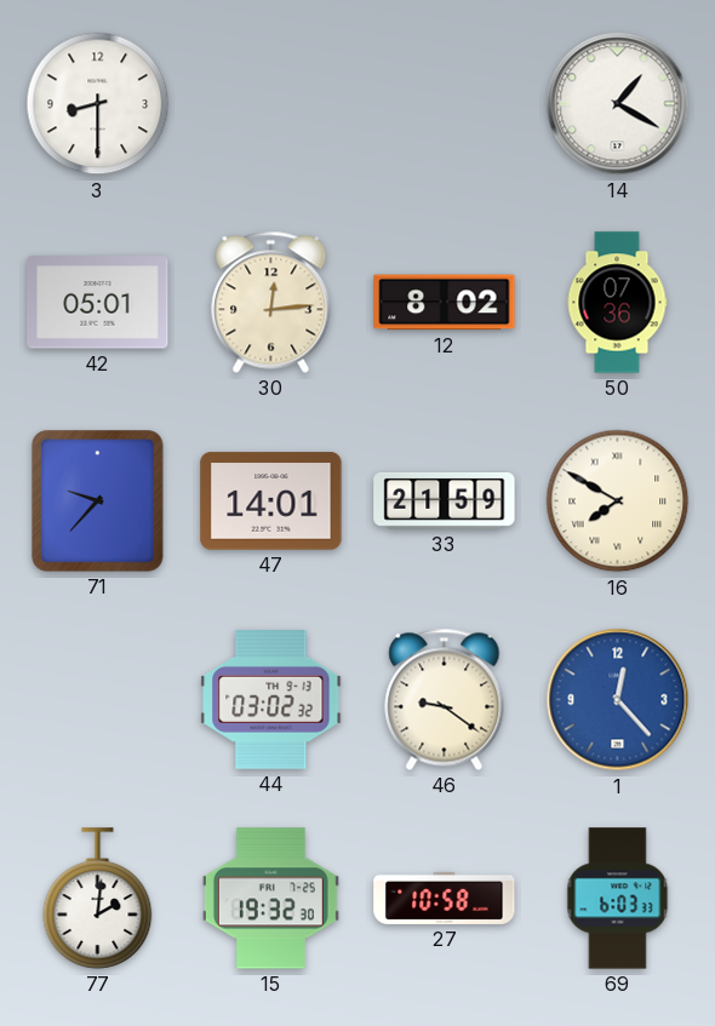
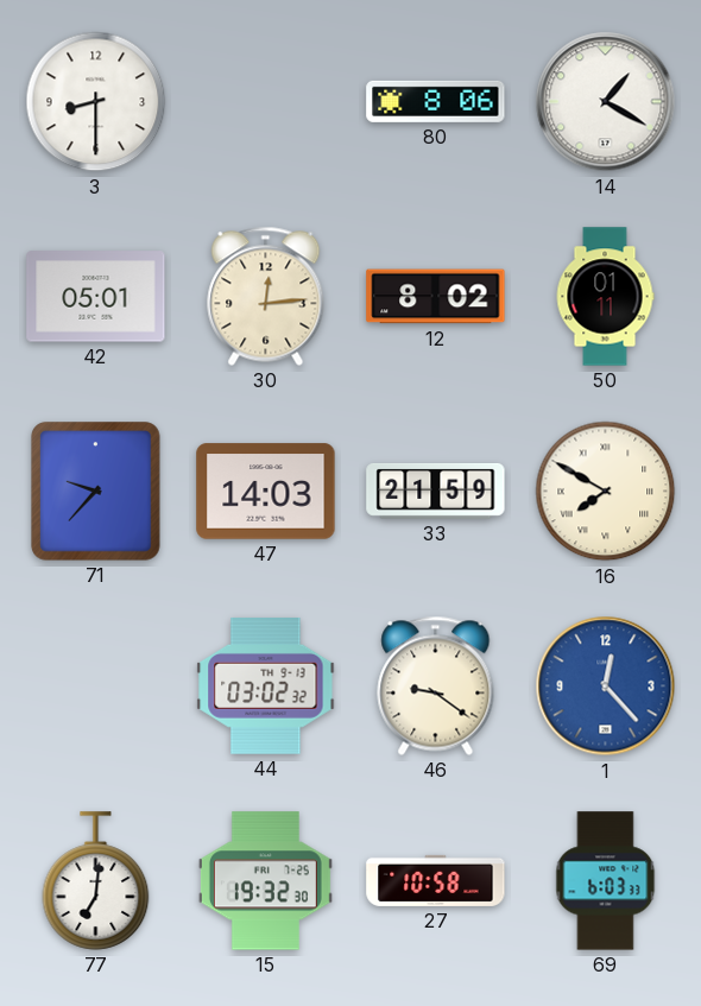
80: none -> 8:06 (436, 101)
50: 07:36 -> 01:11 (605, 297)
47: 14:01 -> 14:03 (266, 492)
77: 2:01 -> 7:01 (96, 881)
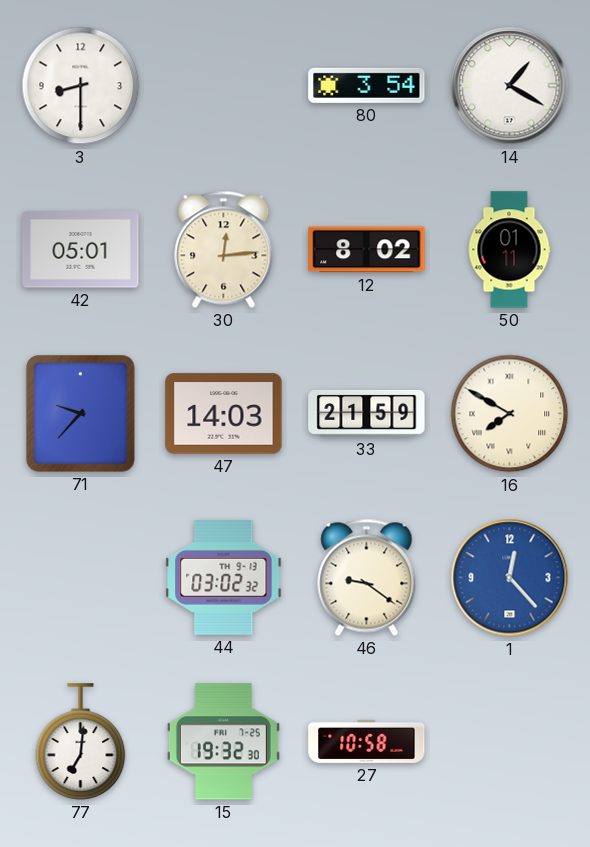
80: 8:06 -> 3:54 (367, 85)
69: 6:03 -> none (606, 881)
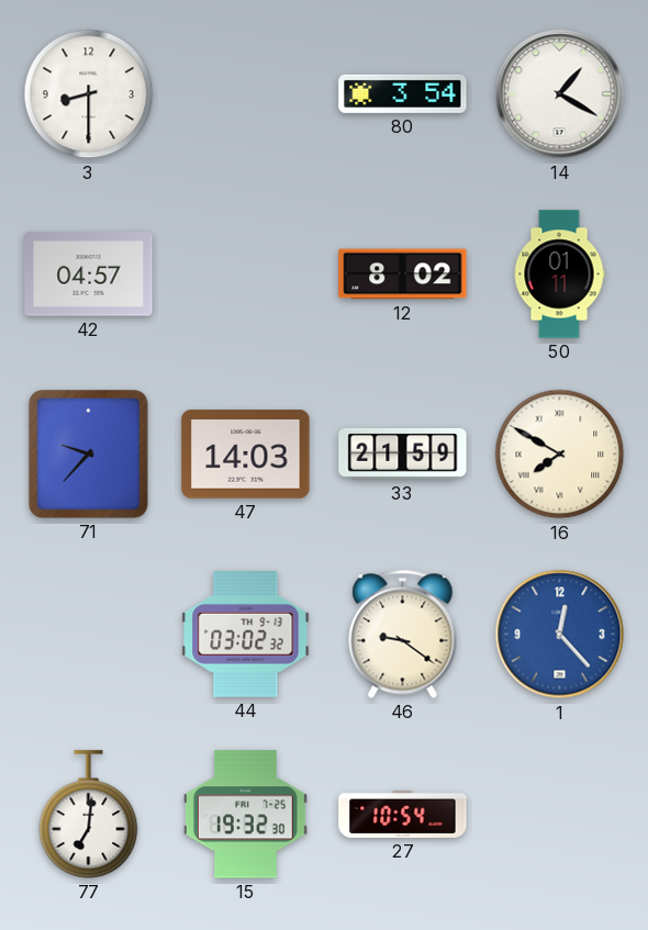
42: 05:01 -> 04:57 (89, 274)
30: 12:14 -> none (224, 249)
27: 10:58 -> 10:54 (403, 814)
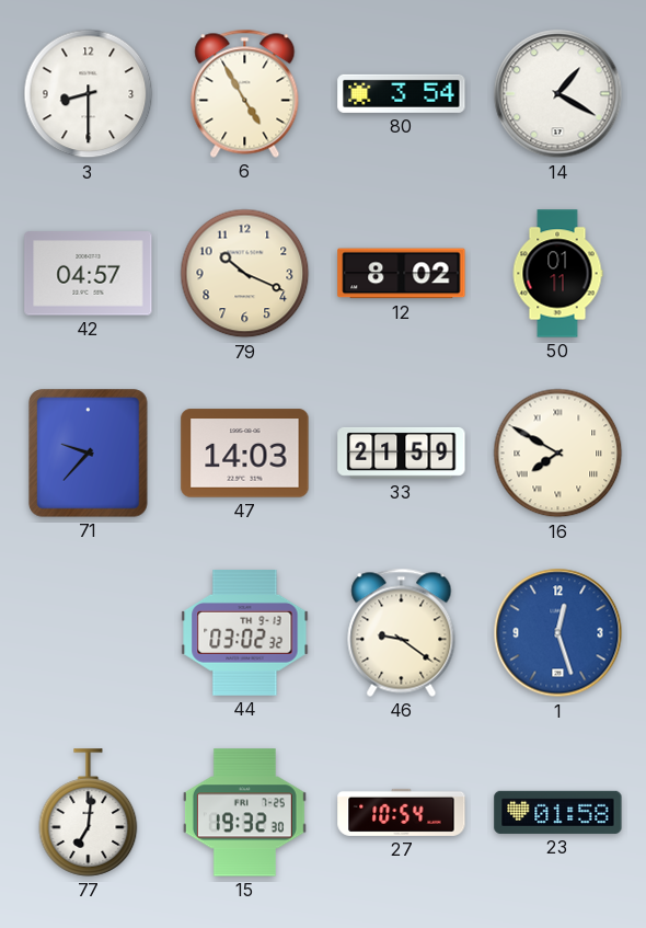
6: none -> 4:55 (245, 93)
79: none -> 10:19 (245, 274)
1: 12:23 -> 12:27 (558, 633)
23: none -> 01:58 (558, 812)
